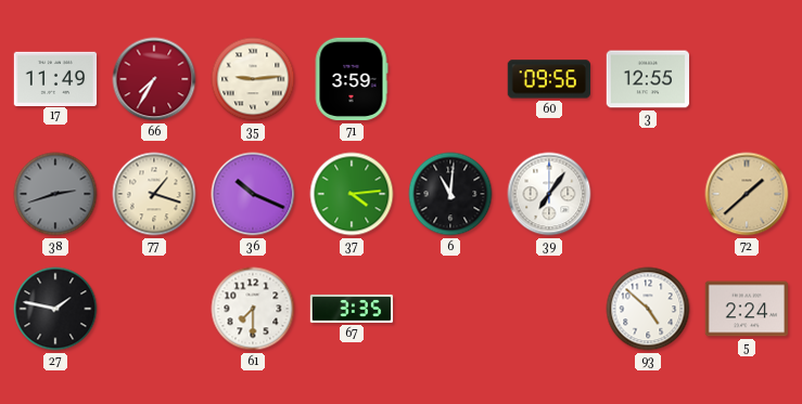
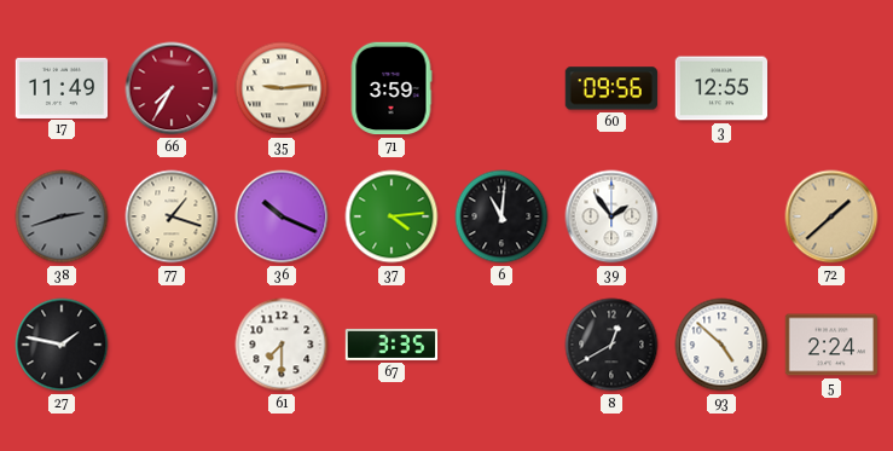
39: 7:06 -> 1:54 (611, 216)
8: none -> 12:40 (611, 345)
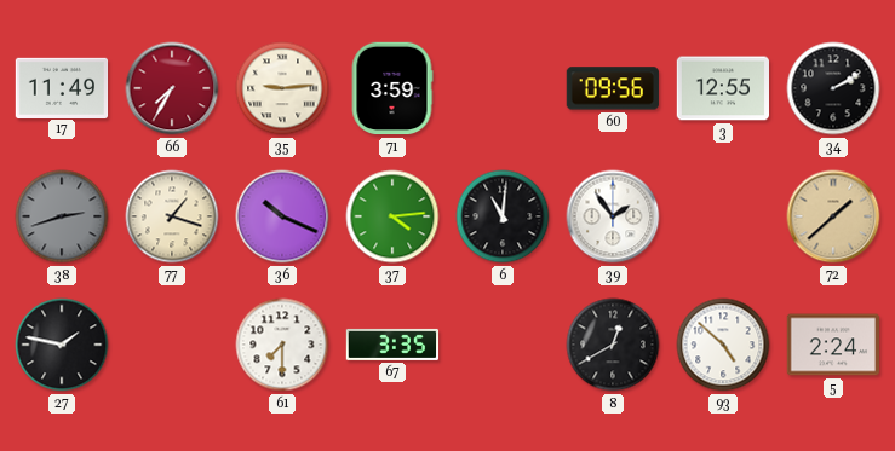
34: none -> 2:10 (833, 88)
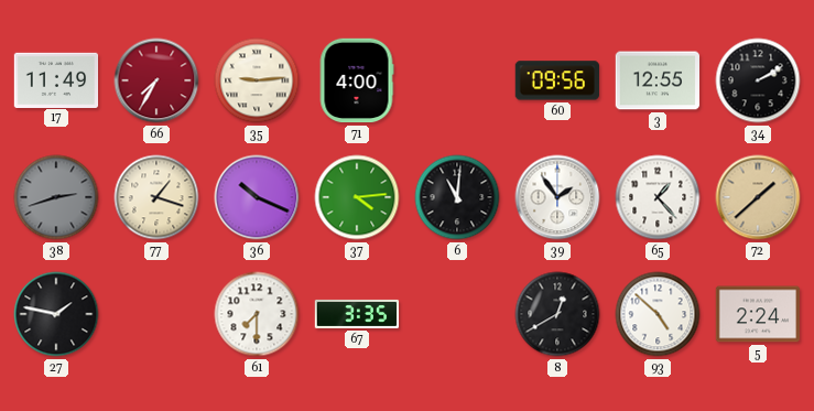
71: 3:59 -> 4:00 (357, 80)
65: none -> 1:23 (658, 197)
